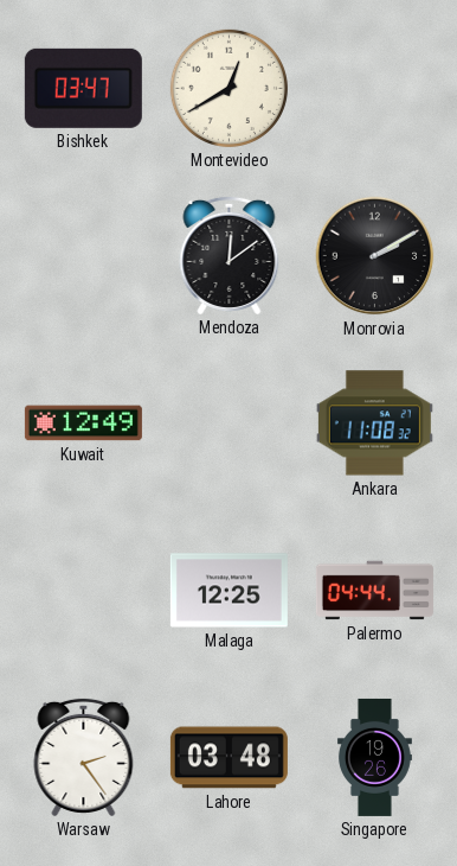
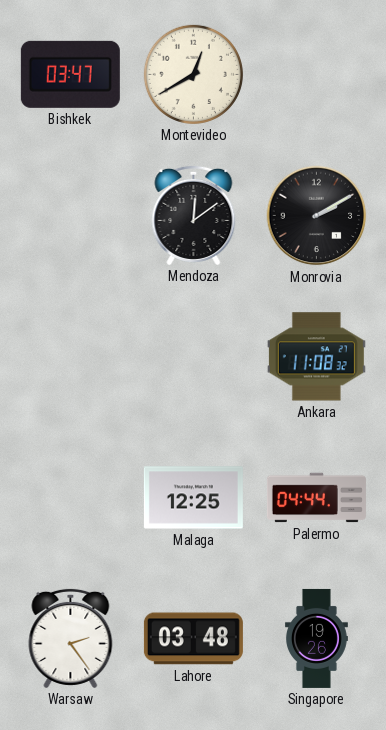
Kuwait: 12:49 -> none (83, 424)
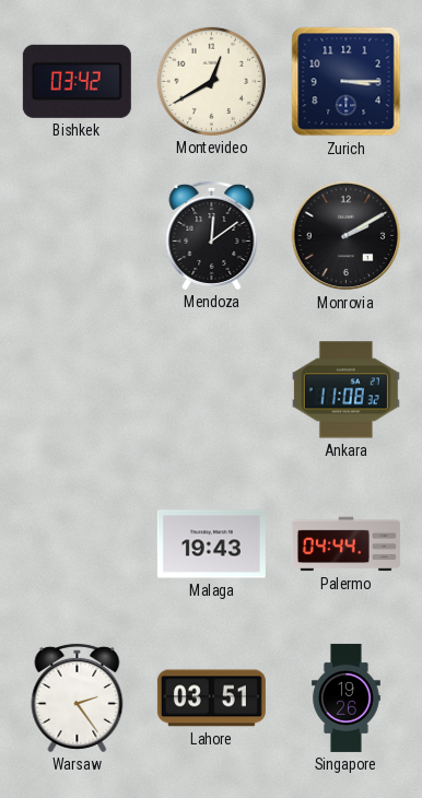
Bishkek: 03:47 -> 03:42 (77, 81)
Zurich: none -> 3:15 (347, 82)
Malaga: 12:25 -> 19:43 (211, 544)
Lahore: 03:48 -> 03:51 (211, 699)
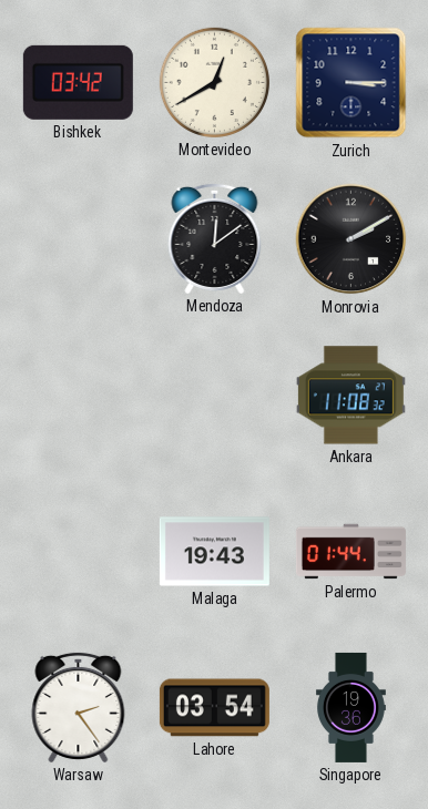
Palermo: 04:44 -> 01:44 (350, 552)
Lahore: 03:51 -> 03:54 (214, 708)
Singapore: 19:26 -> 19:36 (350, 707)
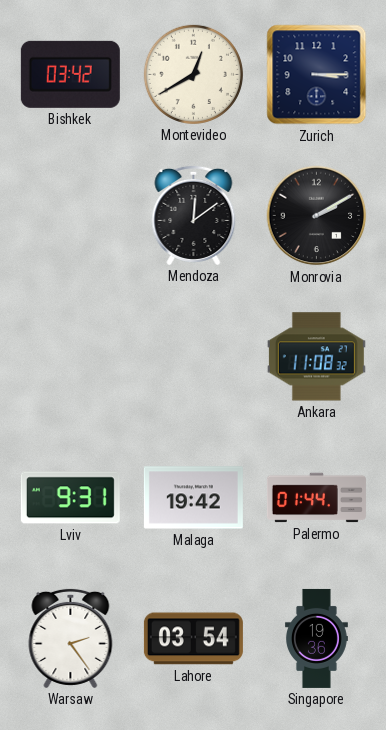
Lviv: none -> 9:31 (70, 498)
Malaga: 19:43 -> 19:42 (193, 498)
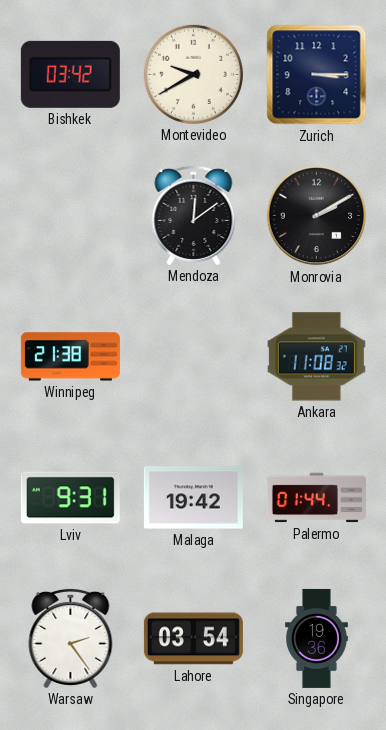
Montevideo: 12:40 -> 9:40 (193, 74)
Winnipeg: none -> 21:38 (70, 357)
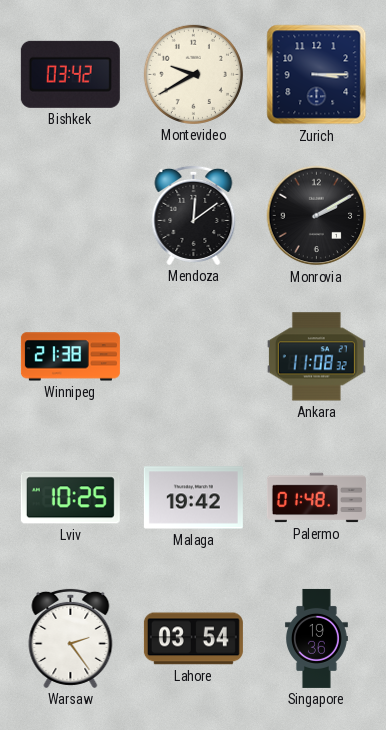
Lviv: 9:31 -> 10:25 (70, 498)
Palermo: 01:44 -> 01:48 (316, 498)
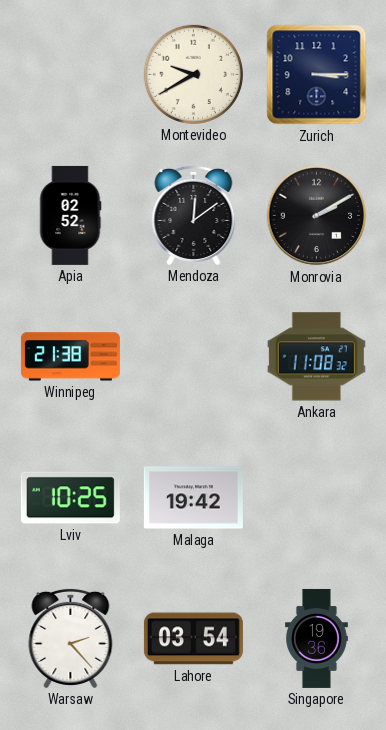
Bishkek: 03:42 -> none (70, 74)
Apia: none -> 02:52 (70, 215)
Palermo: 01:48 -> none (316, 498)
Warsaw: 2:24 -> 2:23 (71, 638)
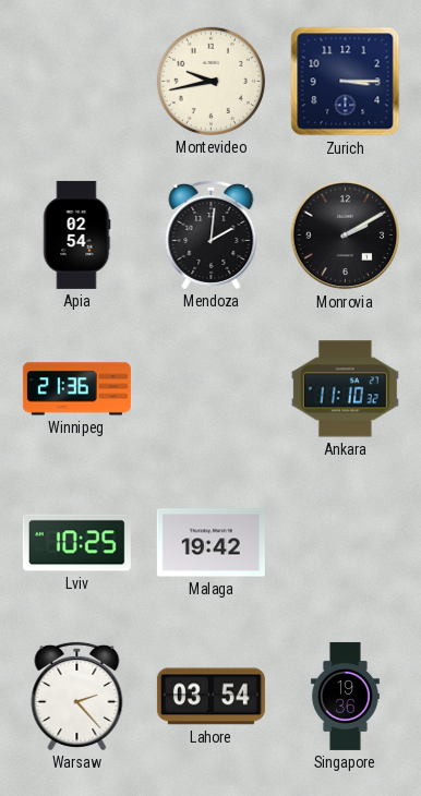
Montevideo: 9:40 -> 9:43 (211, 81)
Apia: 02:52 -> 02:54 (76, 234)
Mendoza: 12:09 -> 2:01 (212, 234)
Winnipeg: 21:38 -> 21:36 (76, 389)
Ankara: 11:08 -> 11:10 (345, 389)
